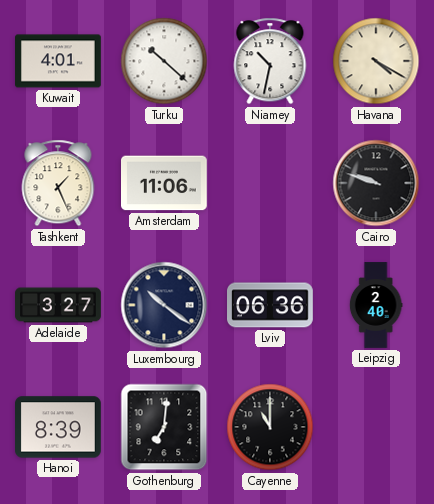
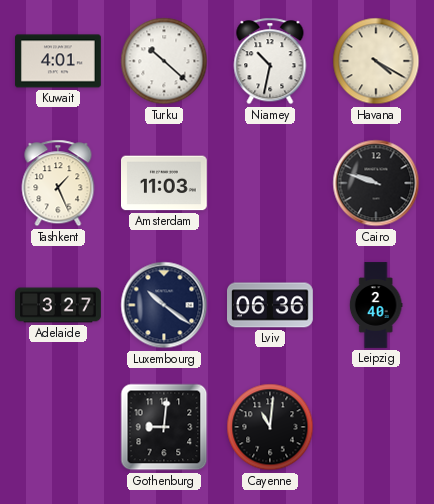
Amsterdam: 11:06 -> 11:03 (165, 183)
Hanoi: 8:39 -> none (59, 427)
Gothenburg: 7:01 -> 9:01 (164, 427)
Cayenne: 11:00 -> 11:01 (270, 427)
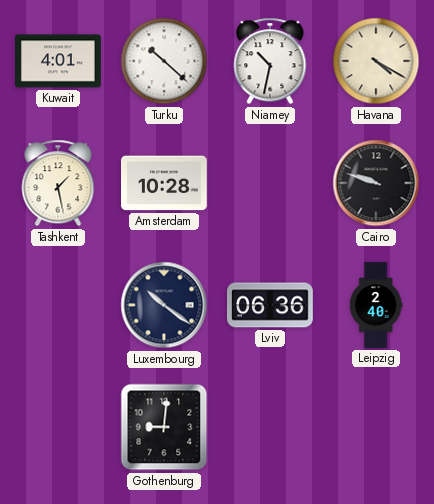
Tashkent: 1:26 -> 1:28 (58, 183)
Amsterdam: 11:03 -> 10:28 (165, 183)
Adelaide: 3:27 -> none (58, 305)
Cayenne: 11:01 -> none (270, 427)
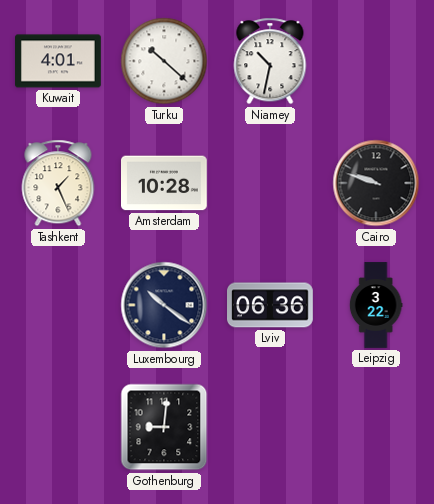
Havana: 4:20 -> none (376, 61)
Tashkent: 1:28 -> 1:26 (58, 183)
Leipzig: 2:40 -> 3:22 (376, 305)
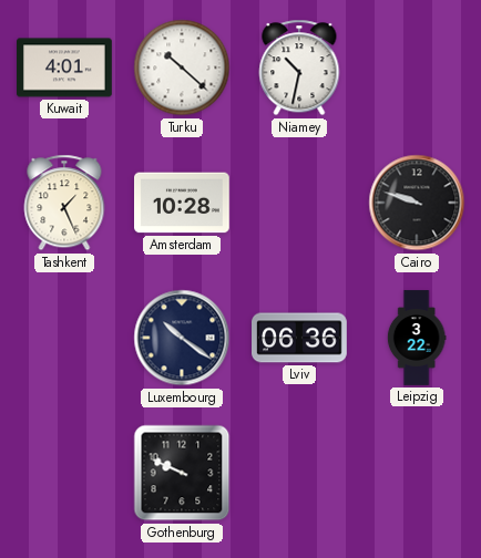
Gothenburg: 9:01 -> 9:49 (182, 473)
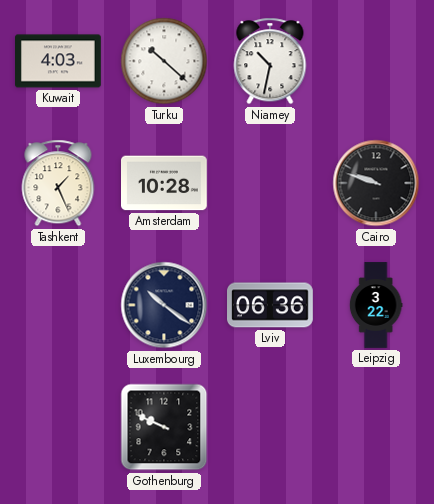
Kuwait: 4:01 -> 4:03 (59, 61)
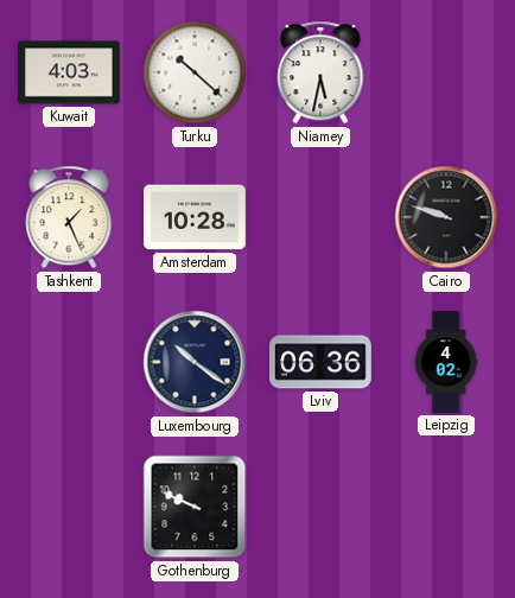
Niamey: 10:32 -> 5:32 (320, 72)
Leipzig: 3:22 -> 4:02 (446, 362)
